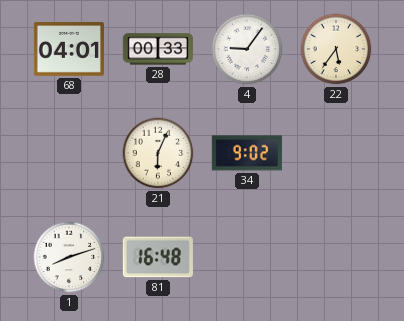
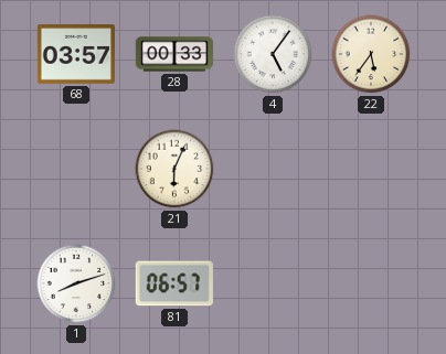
68: 04:01 -> 03:57 (76, 54)
4: 9:06 -> 5:06 (273, 54)
34: 9:02 -> none (247, 153)
81: 16:48 -> 06:57 (174, 283)
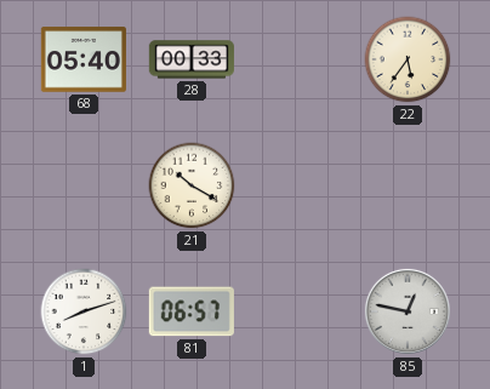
68: 03:57 -> 05:40 (84, 59)
4: 5:06 -> none (273, 54)
21: 6:04 -> 10:20 (192, 185)
85: none -> 12:47 (408, 311)
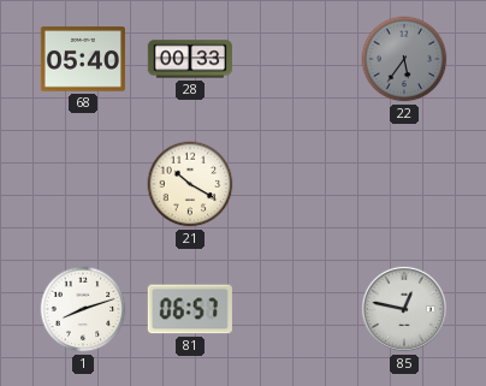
22 dial: cream -> grey (404, 59)
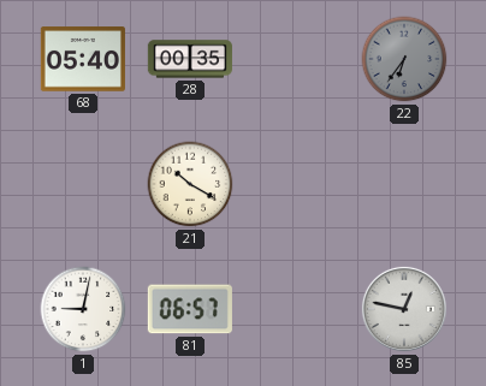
28: 00:33 -> 00:35 (190, 59)
22: 5:36 -> 6:36 (404, 59)
1: 8:12 -> 9:02 (83, 309)
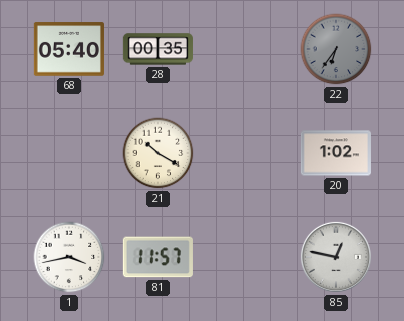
20: none -> 1:02 (336, 153)
1: 9:02 -> 3:43 (69, 257)
81: 06:57 -> 11:57 (158, 257)
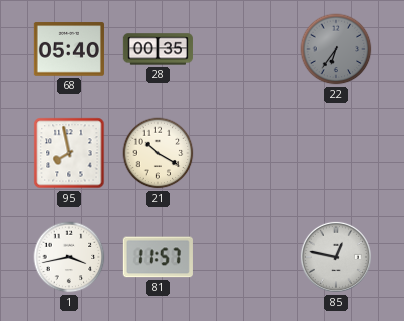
95: none -> 7:58 (69, 153)
20: 1:02 -> none (336, 153)
